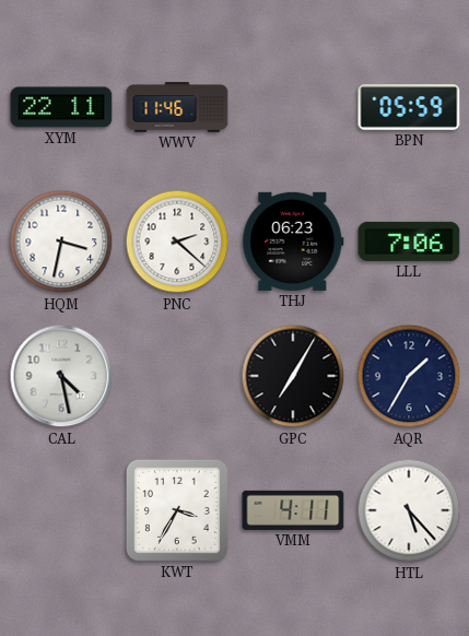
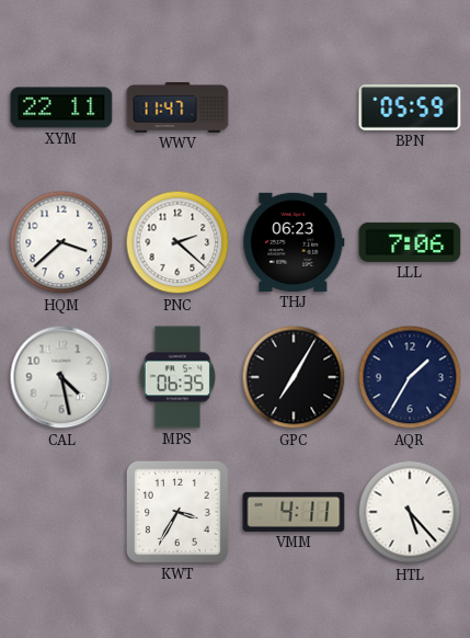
WWV: 11:46 -> 11:47 (177, 107)
HQM: 3:32 -> 3:38 (61, 242)
MPS: none -> 06:35 (177, 377)
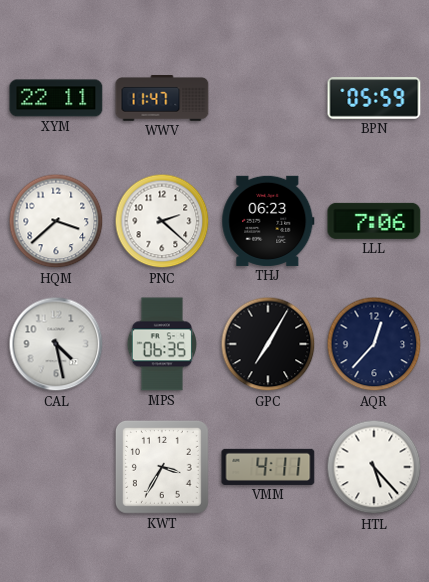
AQR: 1:35 -> 12:37 (374, 344)
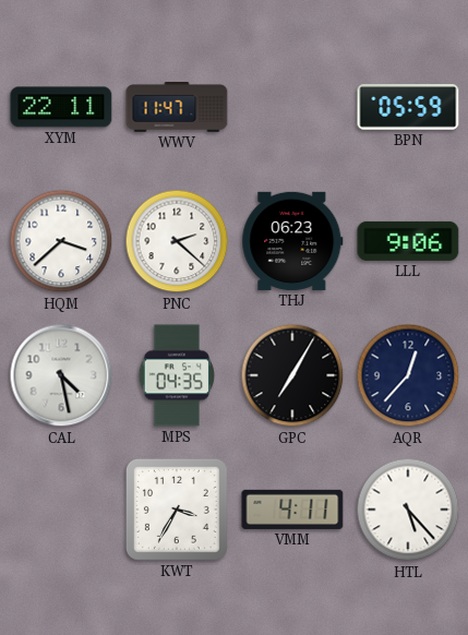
LLL: 7:06 -> 9:06 (408, 241)
MPS: 06:35 -> 04:35 (177, 375)
